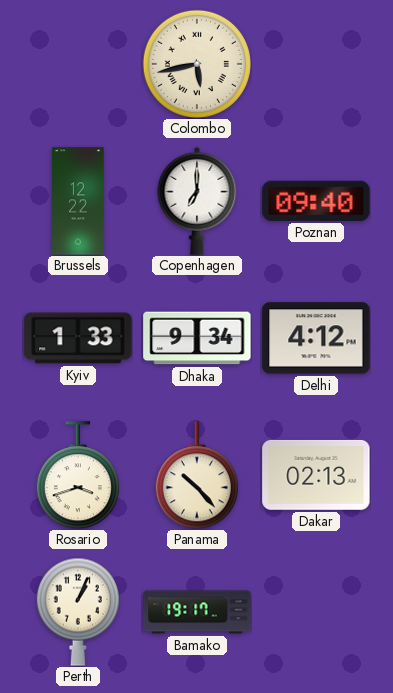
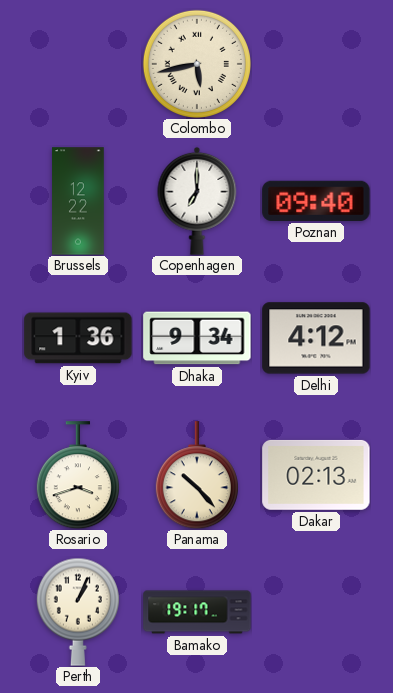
Kyiv: 1:33 -> 1:36 (78, 338)
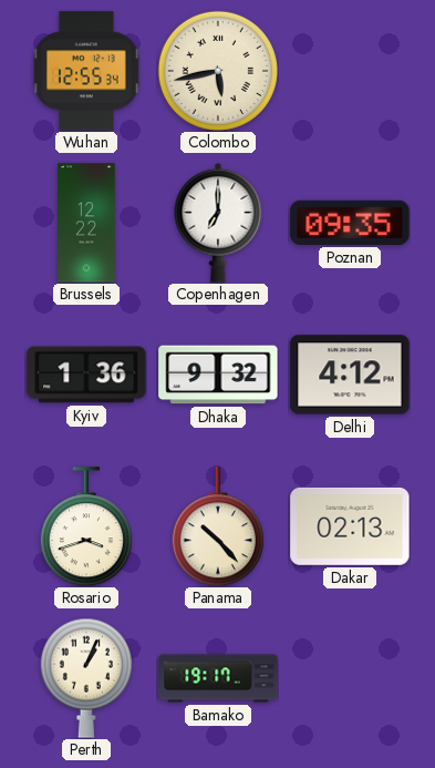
Wuhan: none -> 12:55 (86, 71)
Poznan: 09:40 -> 09:35 (350, 223)
Dhaka: 9:34 -> 9:32 (218, 375)
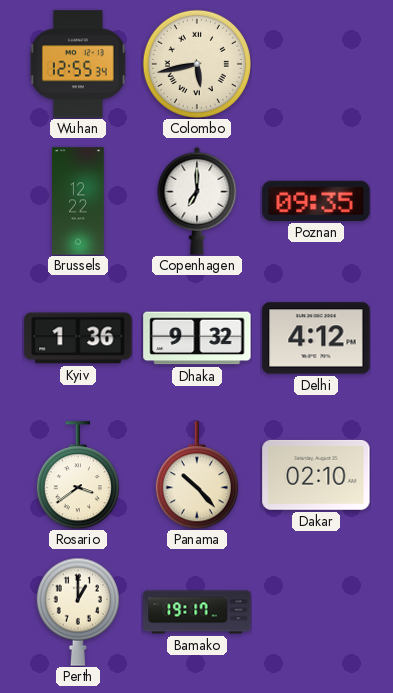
Rosario: 3:42 -> 3:39 (78, 475)
Dakar: 02:13 -> 02:10 (316, 475)
Perth: 1:04 -> 1:00 (78, 612)
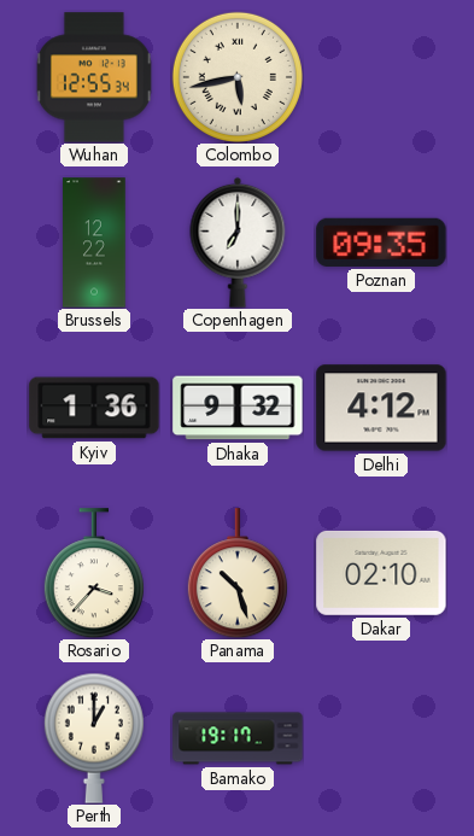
Rosario: 3:39 -> 3:37 (94, 573)
Panama: 10:23 -> 10:27 (238, 573)
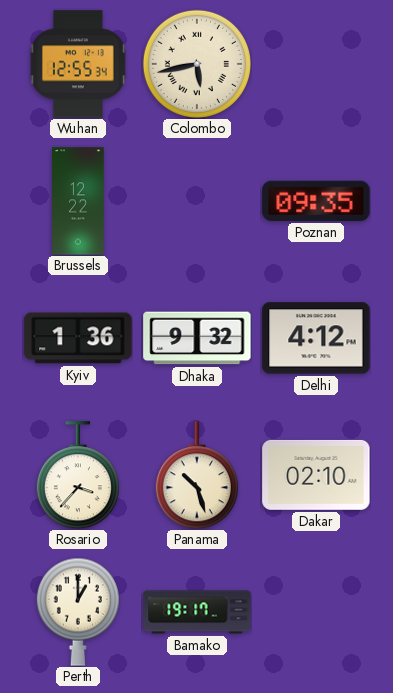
Copenhagen: 7:00 -> none (238, 242)
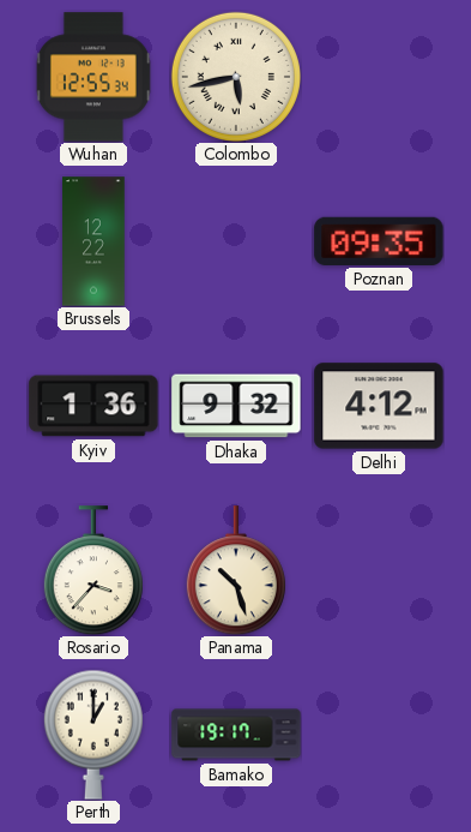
Dakar: 02:10 -> none (316, 475)
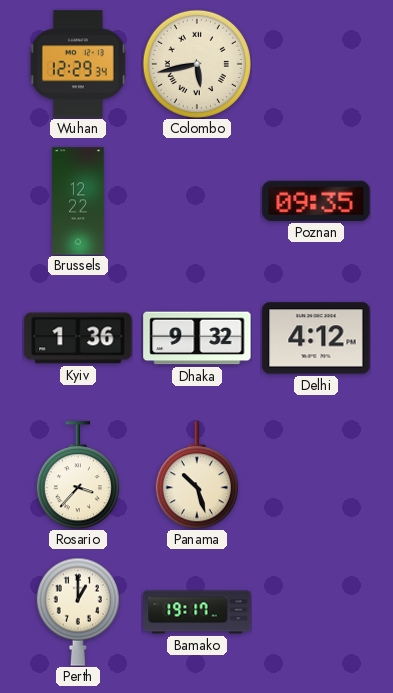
Wuhan: 12:55 -> 12:29 (78, 64)
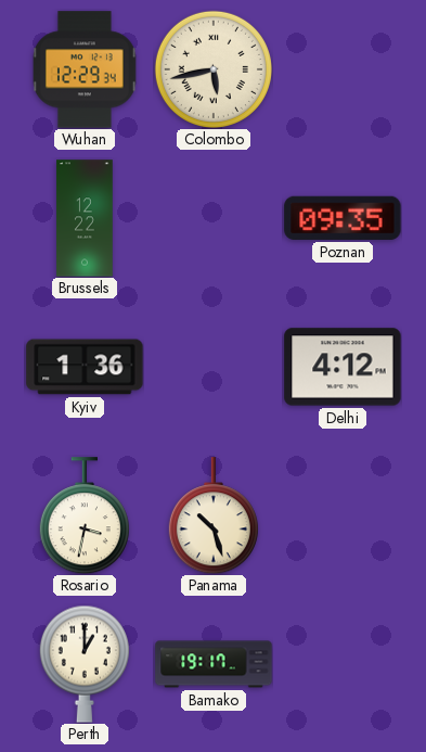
Dhaka: 9:32 -> none (197, 338)
Rosario: 3:37 -> 3:32 (85, 515)
